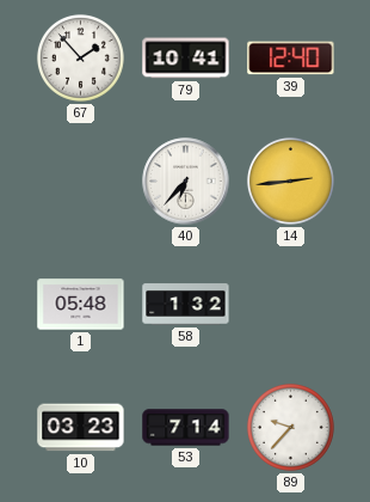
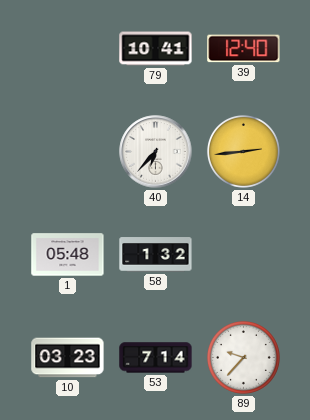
67: 1:53 -> none (80, 57)
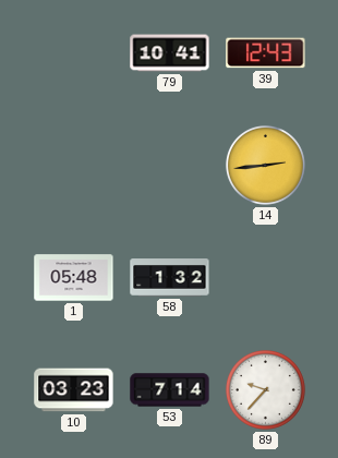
39: 12:40 -> 12:43 (266, 53)
40: 6:37 -> none (156, 152)
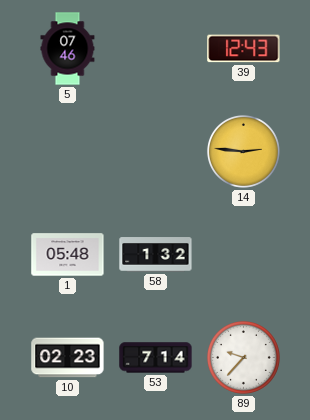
5: none -> 07:46 (68, 49)
79: 10:41 -> none (170, 53)
14: 2:44 -> 2:46 (243, 151)
10: 03:23 -> 02:23 (68, 358)
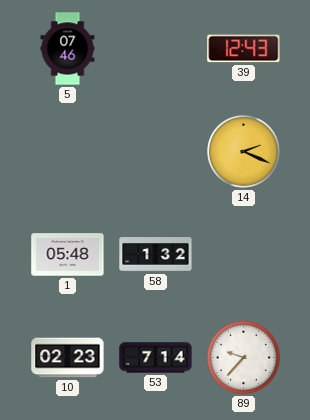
14: 2:46 -> 2:19 (243, 151)
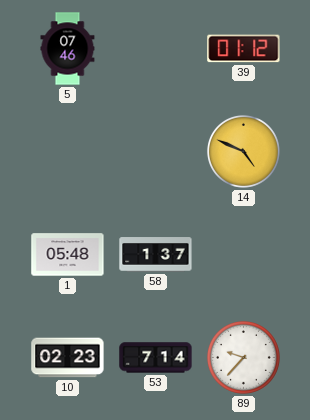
39: 12:43 -> 01:12 (244, 49)
14: 2:19 -> 4:49 (243, 151)
58: 1:32 -> 1:37 (156, 255)
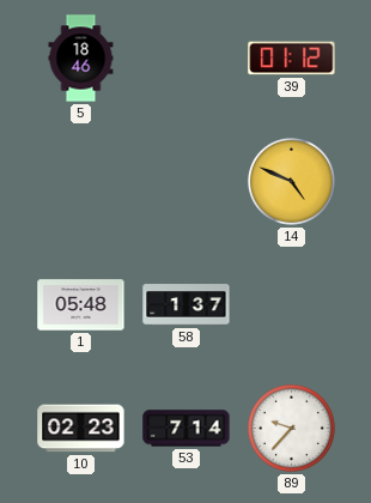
5: 07:46 -> 18:46 (81, 59)
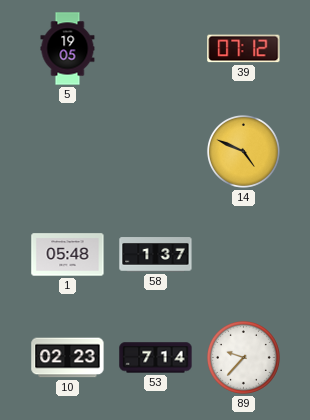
5: 18:46 -> 19:05 (68, 49)
39: 01:12 -> 07:12 (244, 49)
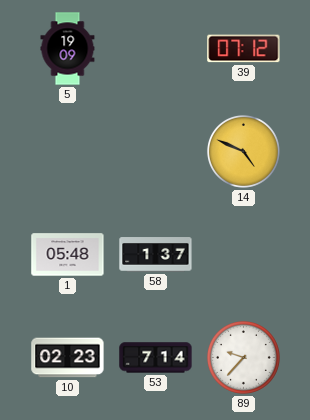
5: 19:05 -> 19:09 (68, 49)
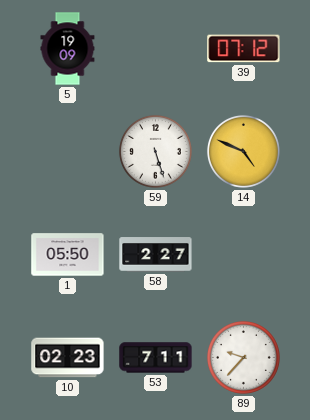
59: none -> 5:27 (155, 151)
1: 05:48 -> 05:50 (68, 255)
58: 1:37 -> 2:27 (156, 255)
53: 7:14 -> 7:11 (156, 358)
